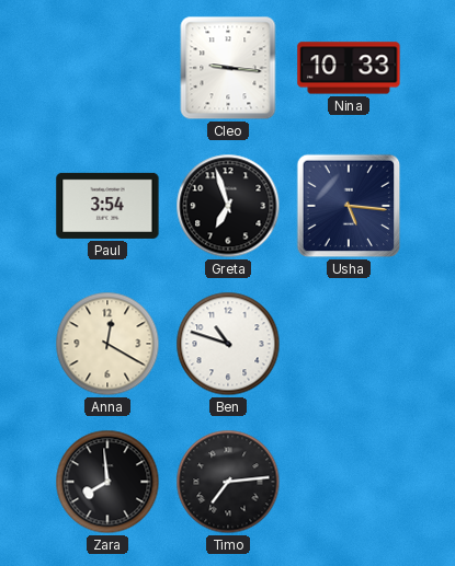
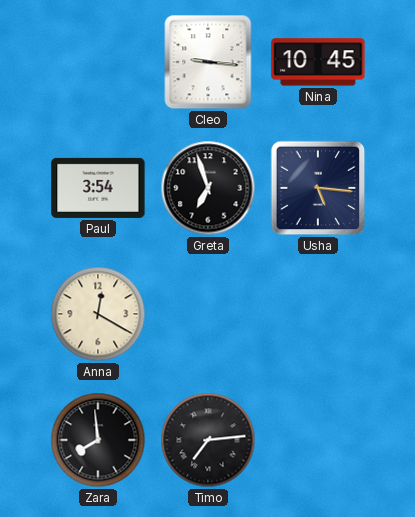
Nina: 10:33 -> 10:45 (318, 62)
Ben: 10:48 -> none (228, 344)
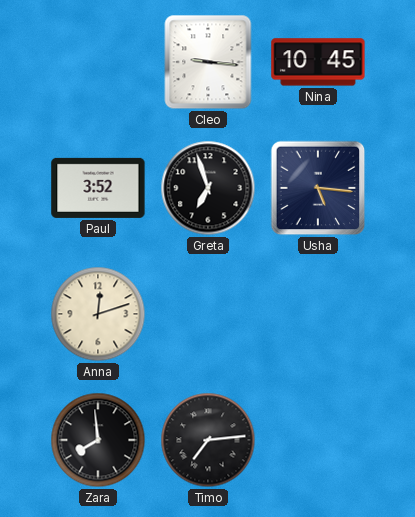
Paul: 3:54 -> 3:52 (98, 188)
Anna: 12:20 -> 12:12 (98, 314)
